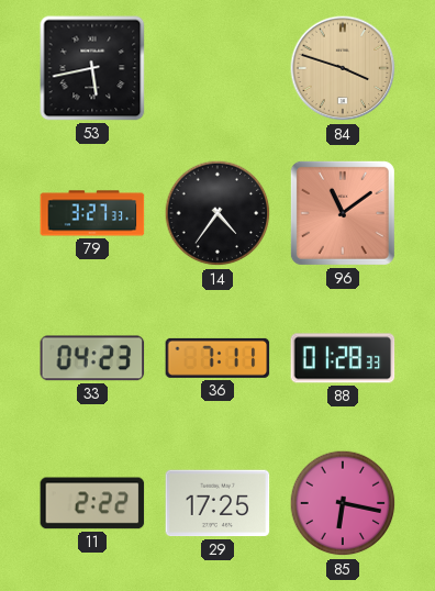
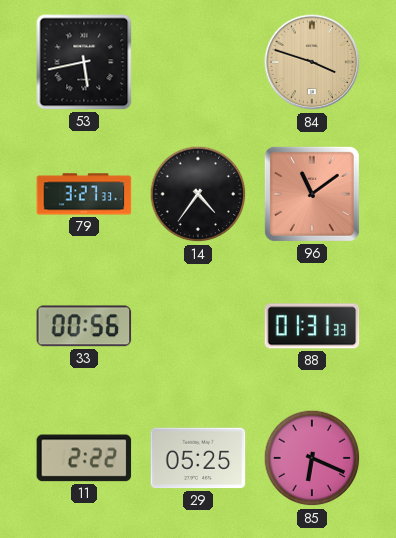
33: 04:23 -> 00:56 (84, 326)
36: 7:11 -> none (217, 358)
88: 01:28 -> 01:31 (312, 326)
29: 17:25 -> 05:25 (198, 458)
85: 6:17 -> 6:19 (312, 458)
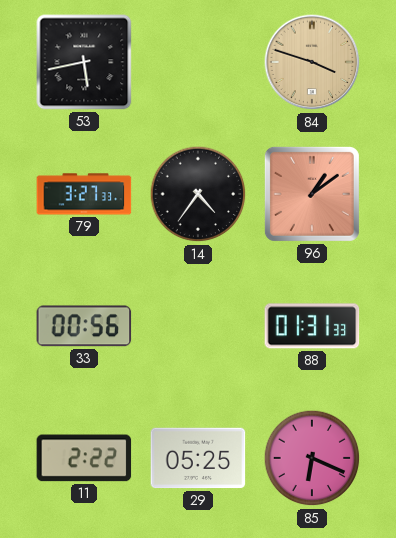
96: 11:09 -> 1:09 (312, 194)
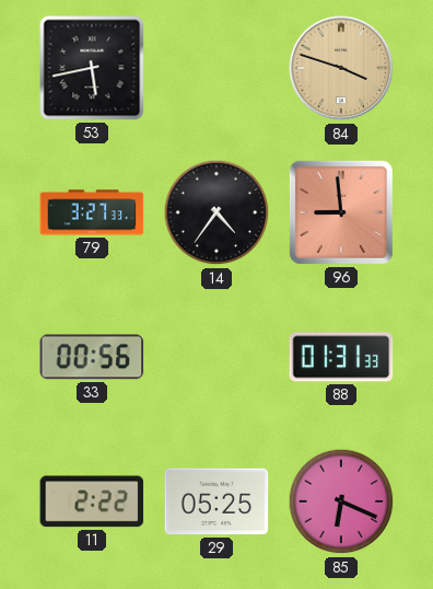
96: 1:09 -> 8:59 (341, 212)
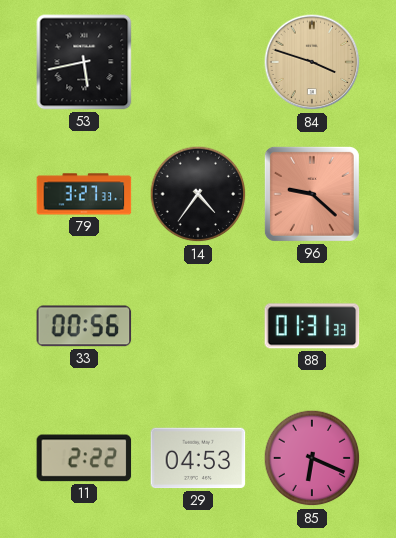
96: 8:59 -> 9:22 (312, 194)
29: 05:25 -> 04:53 (198, 458)
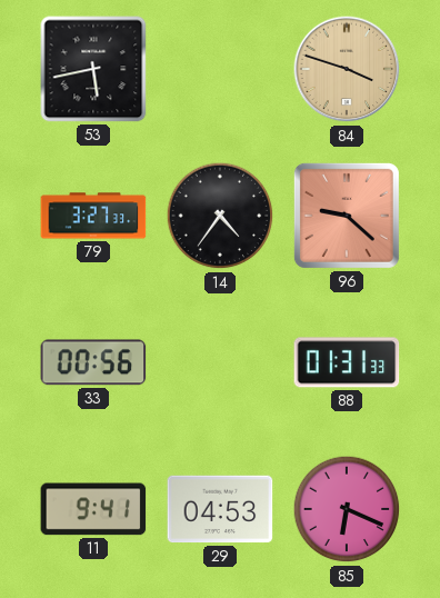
11: 2:22 -> 9:41 (93, 509)
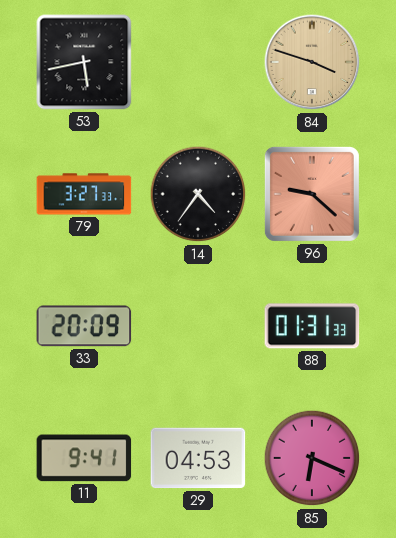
33: 00:56 -> 20:09 (84, 326)
